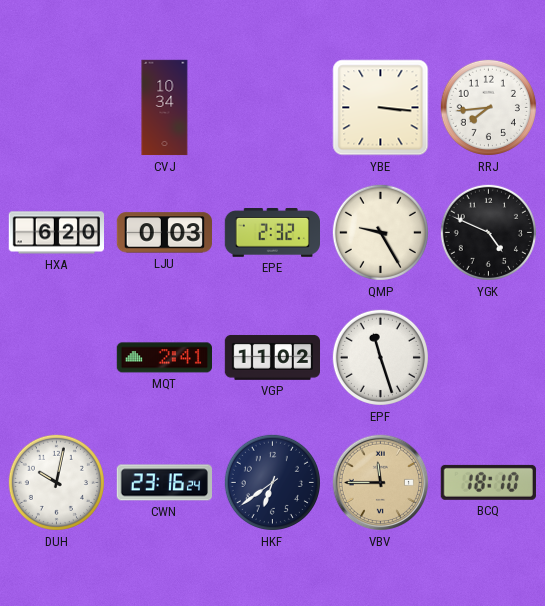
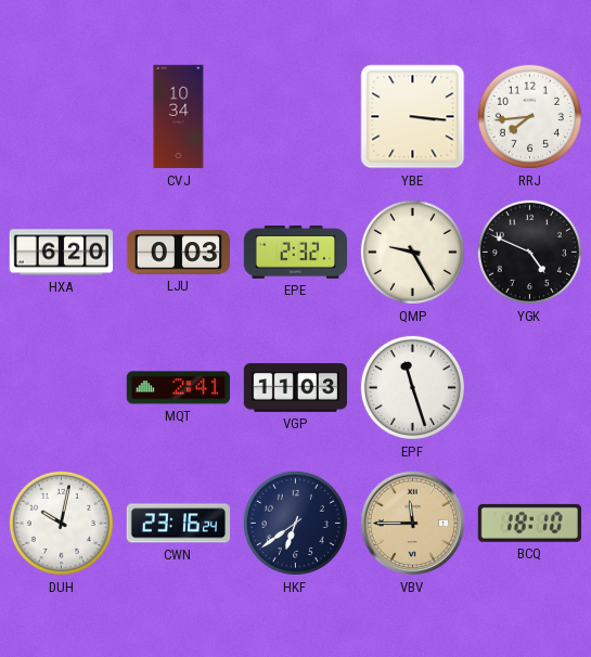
VGP: 11:02 -> 11:03 (295, 388)
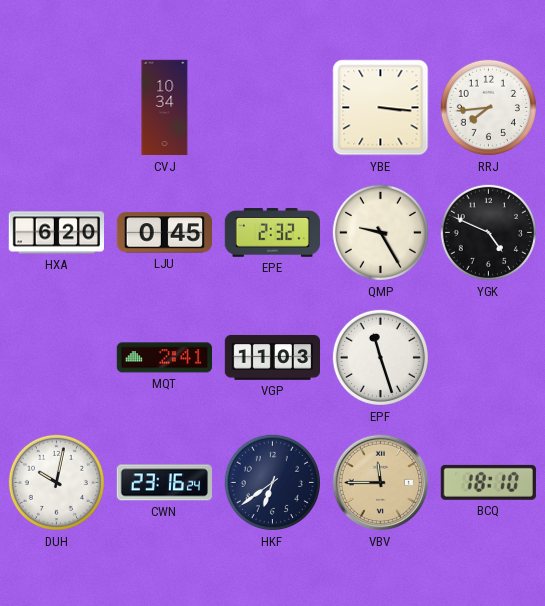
LJU: 0:03 -> 0:45 (164, 233)
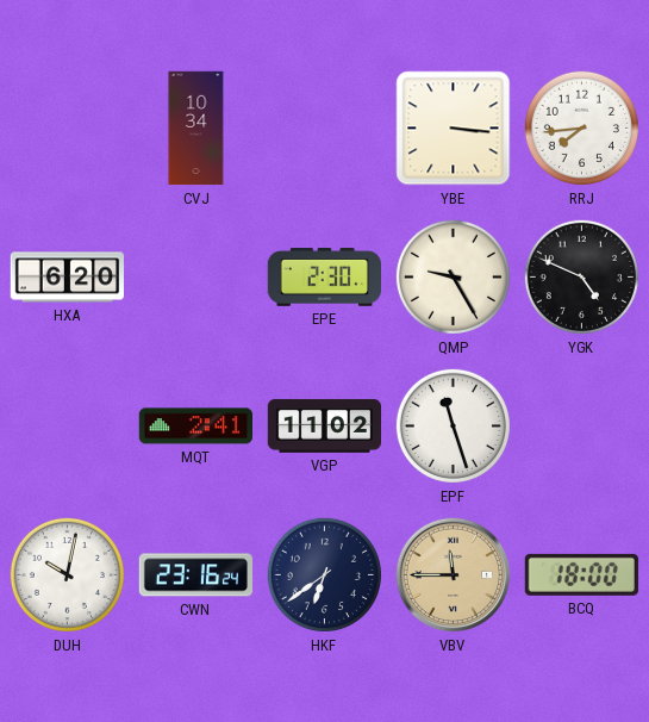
LJU: 0:45 -> none (164, 233)
EPE: 2:32 -> 2:30 (324, 278)
VGP: 11:03 -> 11:02 (324, 427)
BCQ: 18:10 -> 18:00 (581, 574)
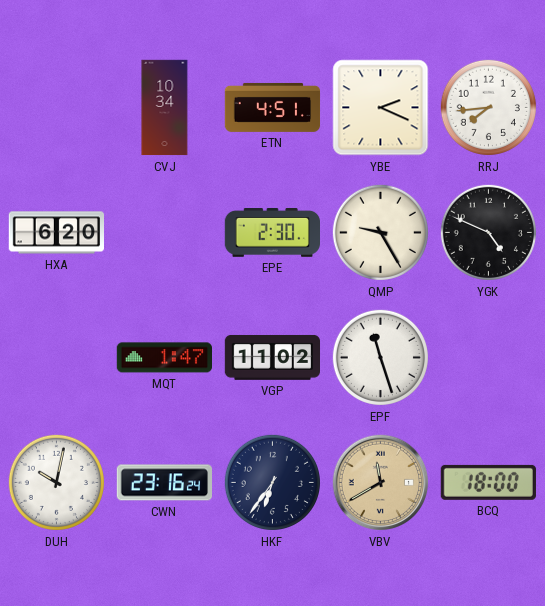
ETN: none -> 4:51 (273, 107)
YBE: 3:16 -> 2:19 (381, 108)
MQT: 2:41 -> 1:47 (164, 358)
HKF: 6:39 -> 6:36 (272, 482)
VBV: 11:45 -> 11:40 (381, 483)
